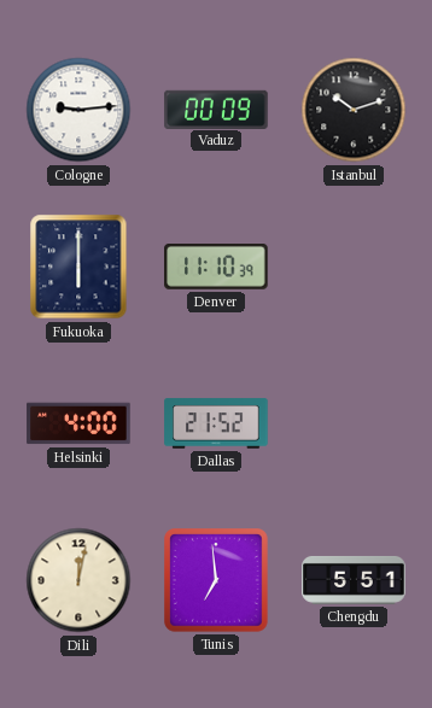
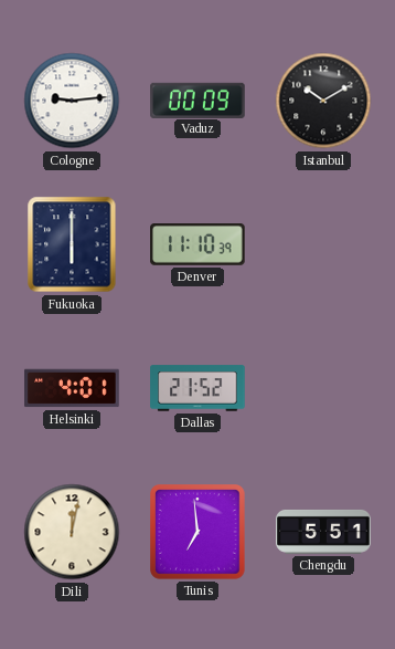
Istanbul: 10:12 -> 10:10 (323, 101)
Helsinki: 4:00 -> 4:01 (72, 388)
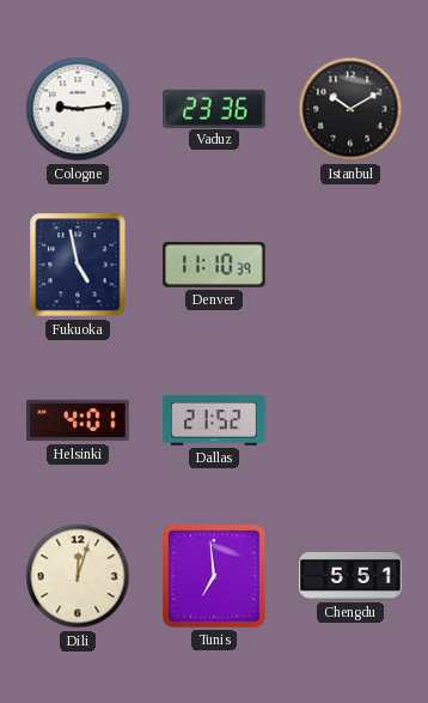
Vaduz: 00:09 -> 23:36 (214, 108)
Fukuoka: 6:00 -> 4:58 (78, 265)
Dili: 12:02 -> 12:03 (78, 576)
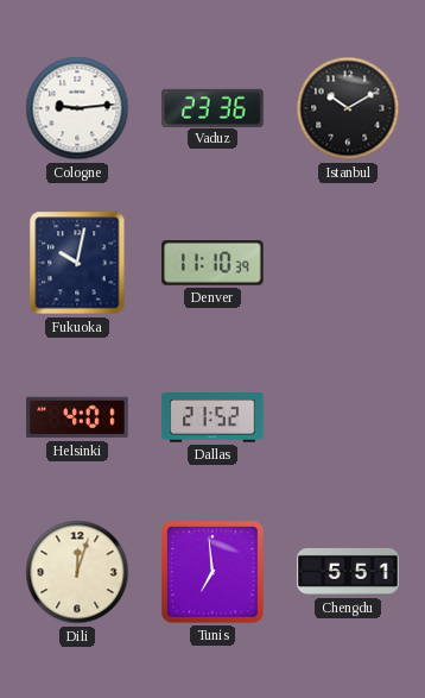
Fukuoka: 4:58 -> 10:02 (77, 263)
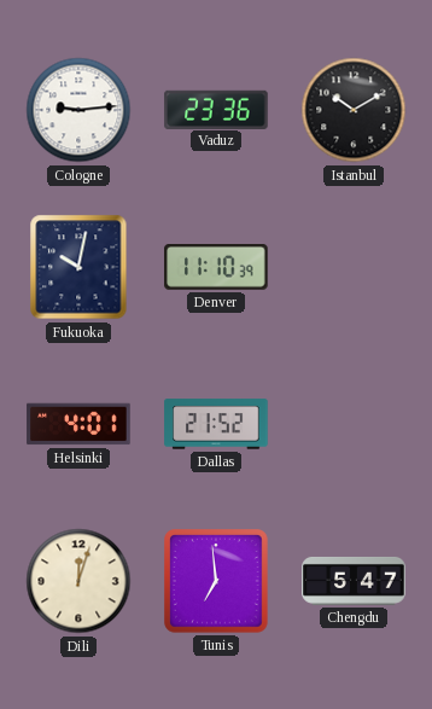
Chengdu: 5:51 -> 5:47 (354, 581)
